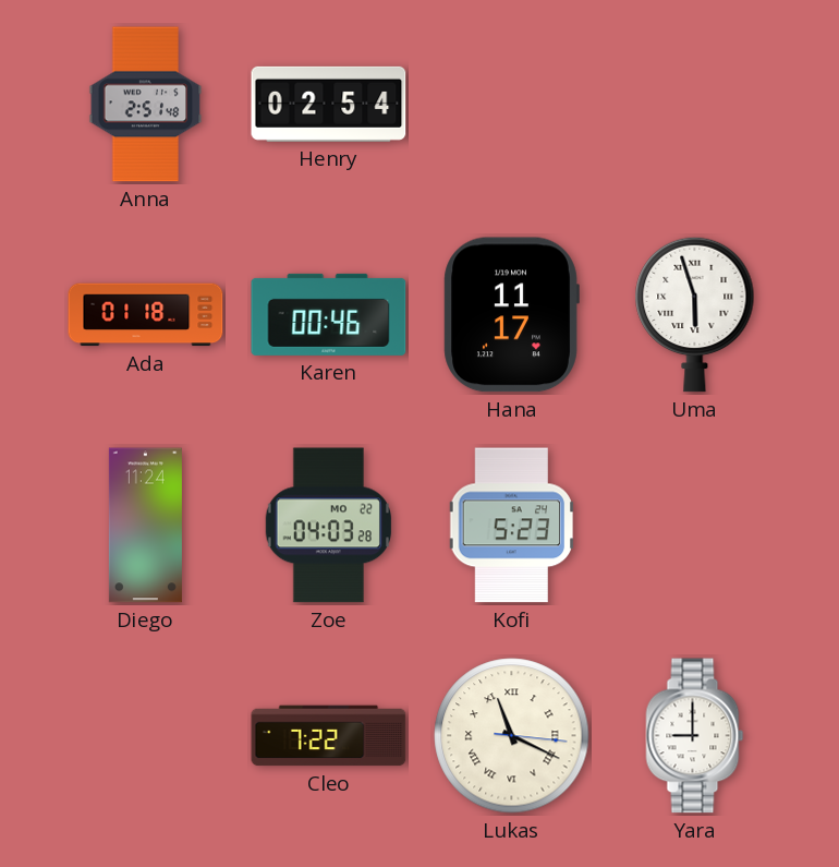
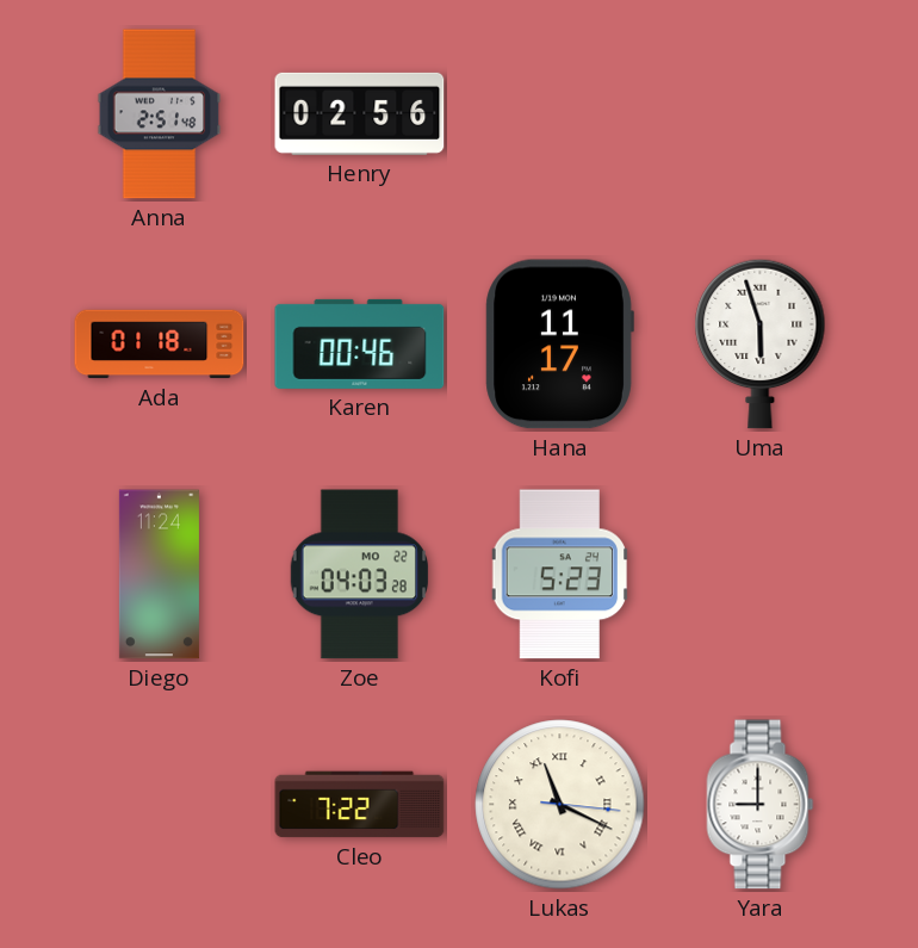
Henry: 02:54 -> 02:56 (360, 113)
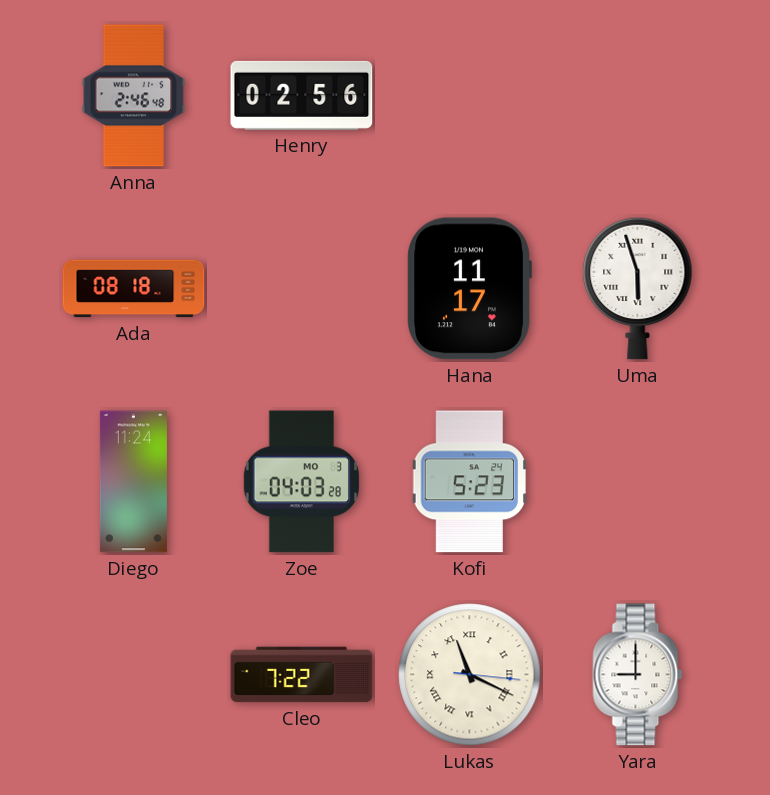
Anna: 2:51 -> 2:46 (134, 96)
Ada: 01:18 -> 08:18 (134, 289)
Karen: 00:46 -> none (360, 343)
Zoe date: MO 22 -> MO 3 (302, 482)
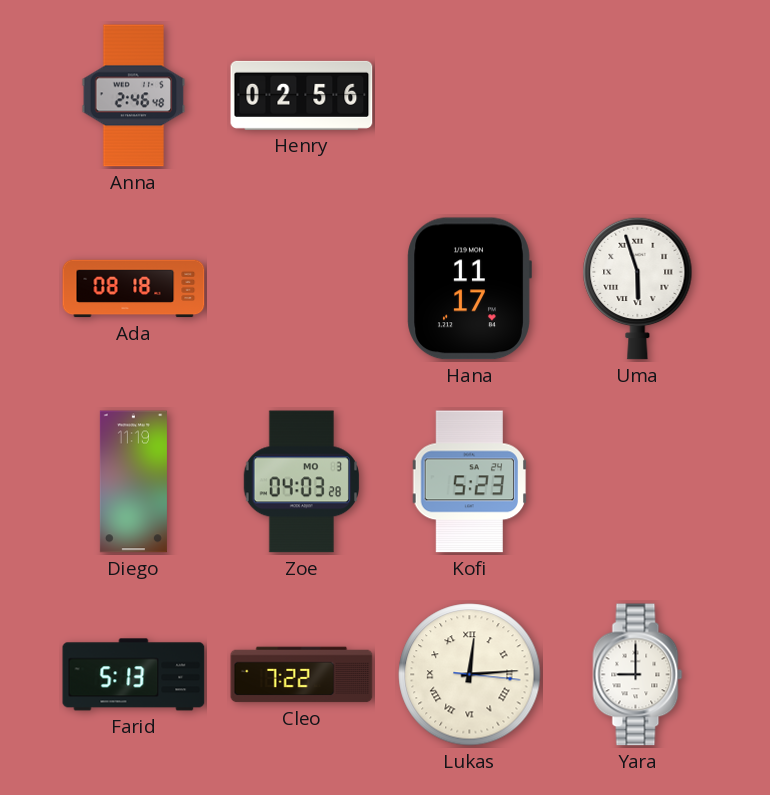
Diego: 11:24 -> 11:19 (133, 482)
Farid: none -> 5:13 (134, 675)
Lukas: 11:19 -> 12:14 (470, 675)
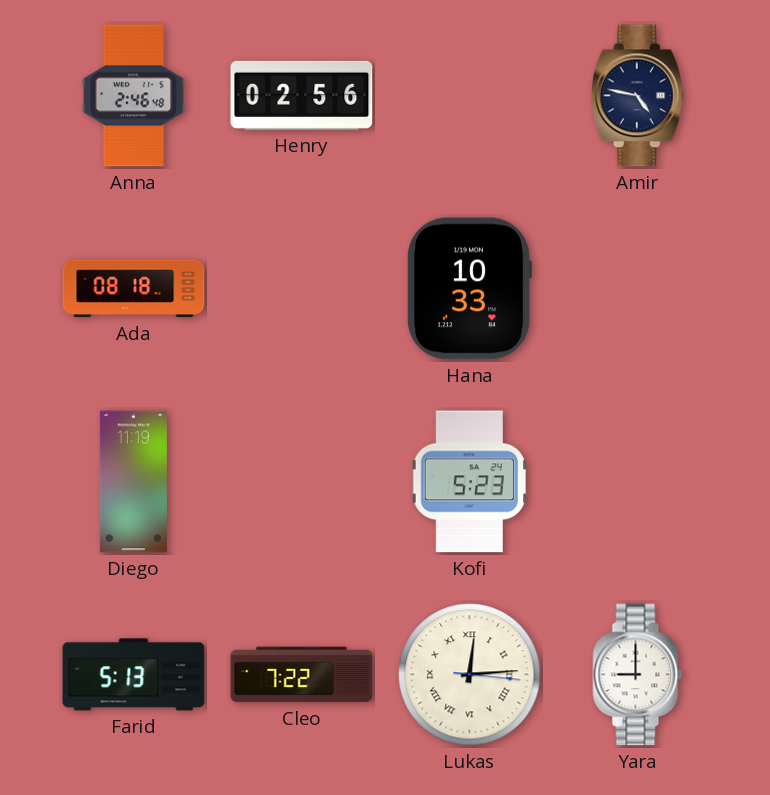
Amir: none -> 4:47 (637, 96)
Hana: 11:17 -> 10:33 (469, 289)
Uma: 5:57 -> none (638, 288)
Zoe: 04:03 -> none (302, 482)
